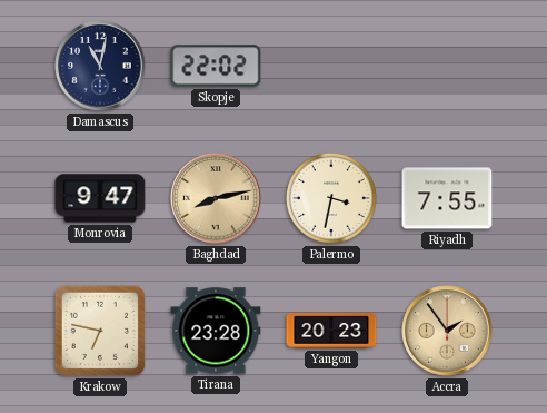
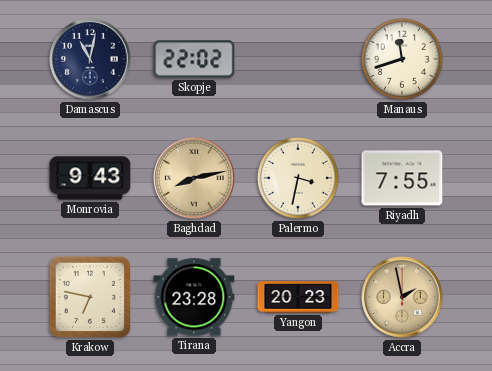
Manaus: none -> 11:42 (402, 59)
Monrovia: 9:47 -> 9:43 (90, 178)
Accra: 1:54 -> 1:58 (402, 297)
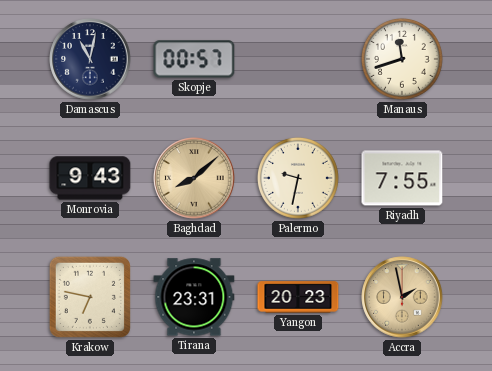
Skopje: 22:02 -> 00:57 (194, 59)
Baghdad: 8:13 -> 8:08 (194, 178)
Palermo: 3:32 -> 9:32 (298, 178)
Tirana: 23:28 -> 23:31 (194, 297)
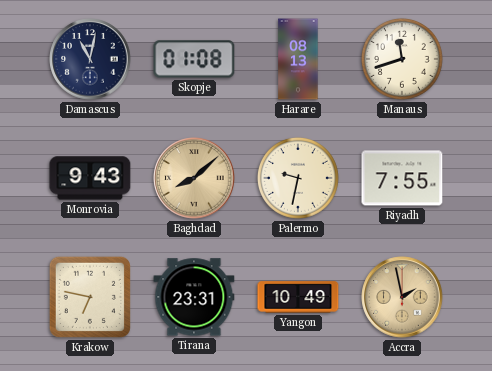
Skopje: 00:57 -> 01:08 (194, 59)
Harare: none -> 08:13 (298, 59)
Yangon: 20:23 -> 10:49 (298, 297)
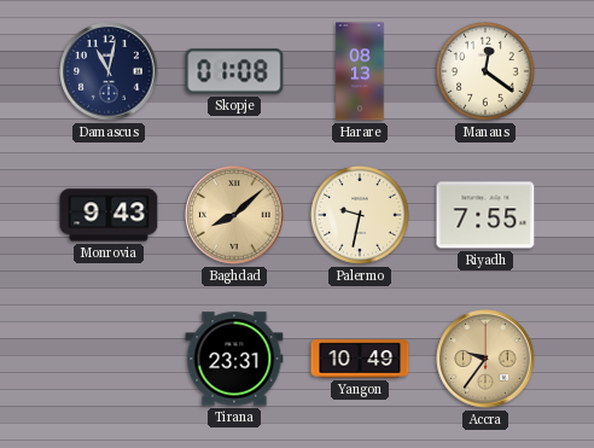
Manaus: 11:42 -> 12:21 (485, 71)
Krakow: 6:47 -> none (90, 297)
Accra: 1:58 -> 9:36 (485, 359)
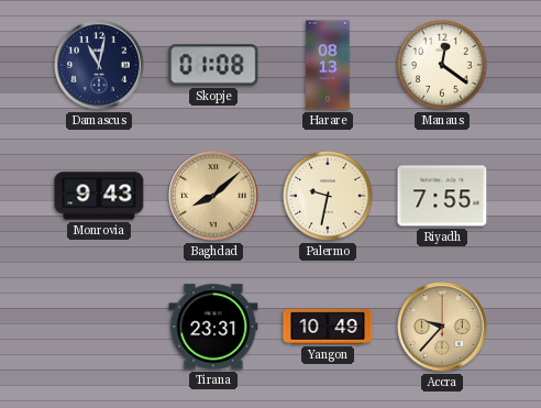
Accra: 9:36 -> 9:37 (442, 327)
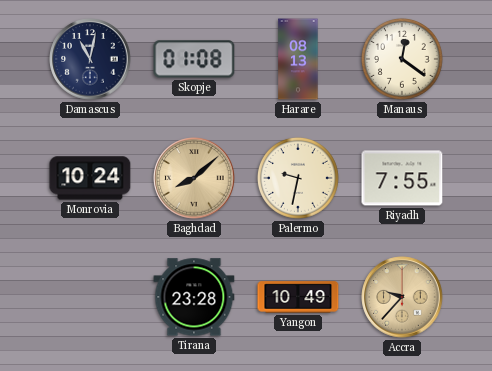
Monrovia: 9:43 -> 10:24 (90, 178)
Tirana: 23:31 -> 23:28 (194, 297)
